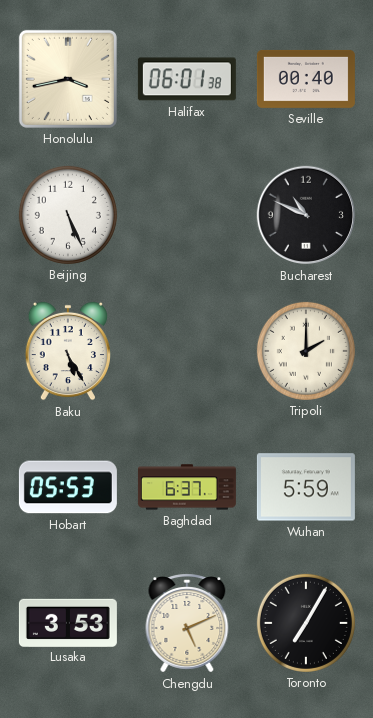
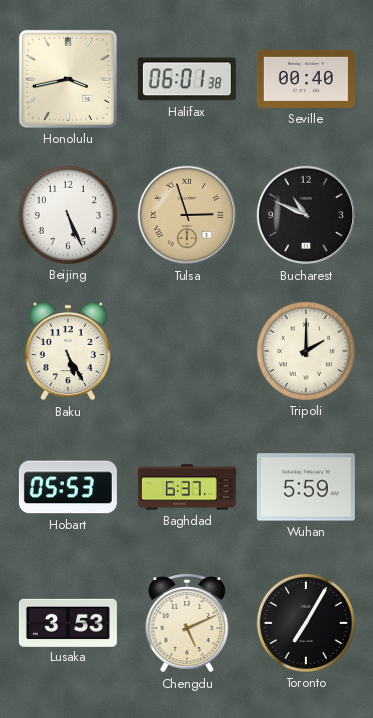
Tulsa: none -> 2:57 (187, 215)
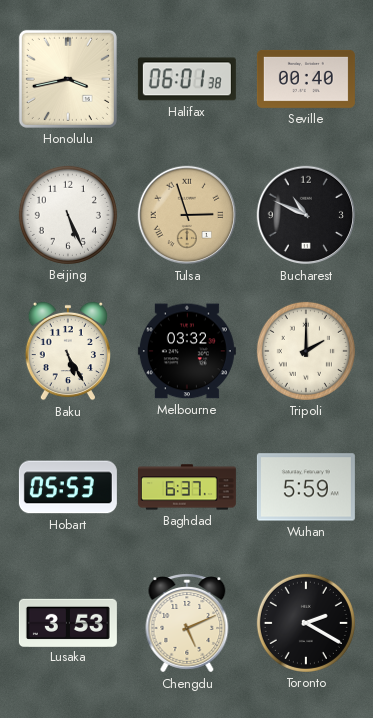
Melbourne: none -> 03:32 (187, 351)
Toronto: 7:05 -> 2:20 (306, 623)
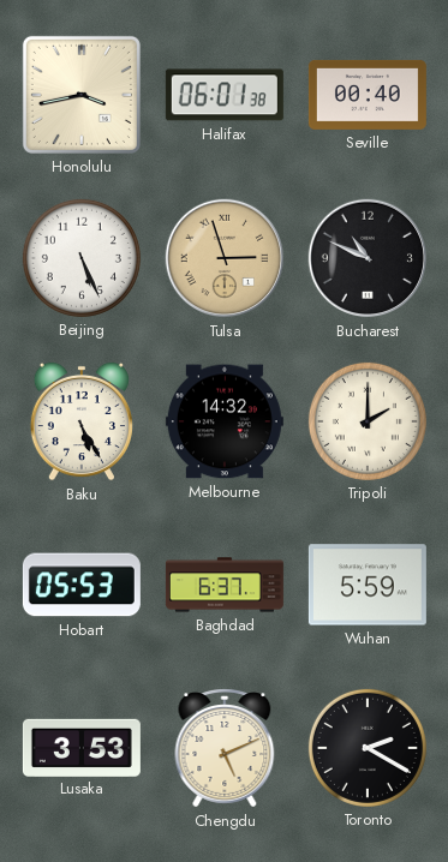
Melbourne: 03:32 -> 14:32 (225, 421)
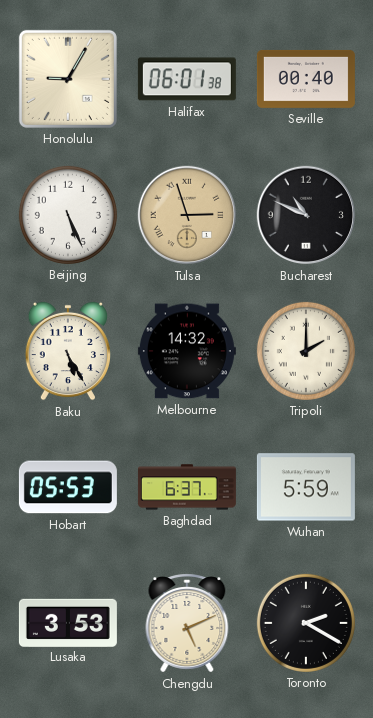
Honolulu: 3:43 -> 9:05 (68, 79)
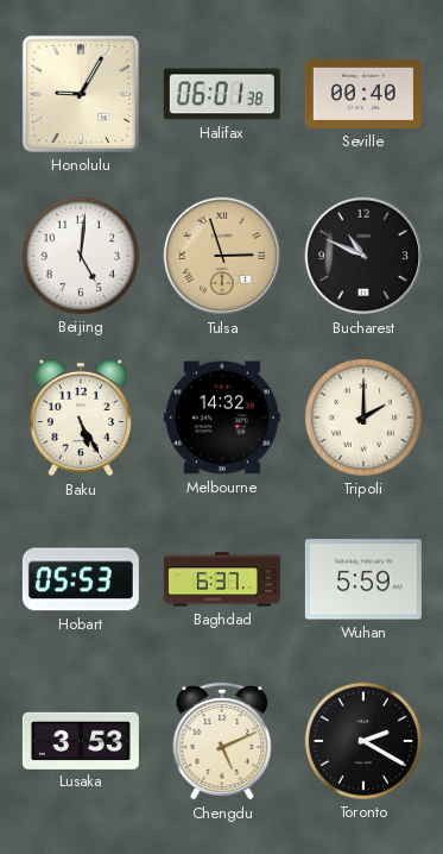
Beijing: 5:26 -> 5:01 (81, 256)
